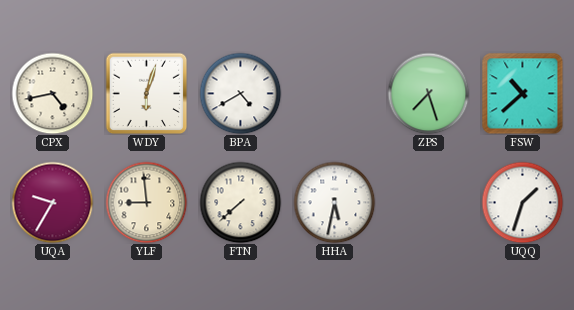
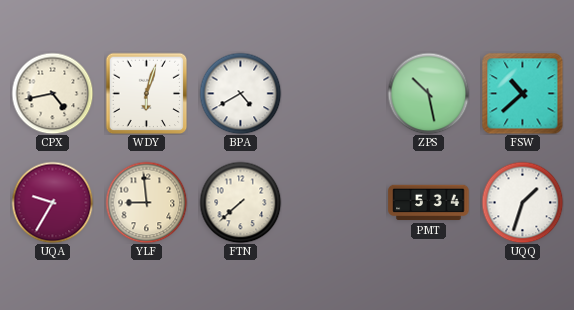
ZPS: 7:27 -> 10:28 (428, 93)
HHA: 5:32 -> none (334, 202)
PMT: none -> 5:34 (429, 203)
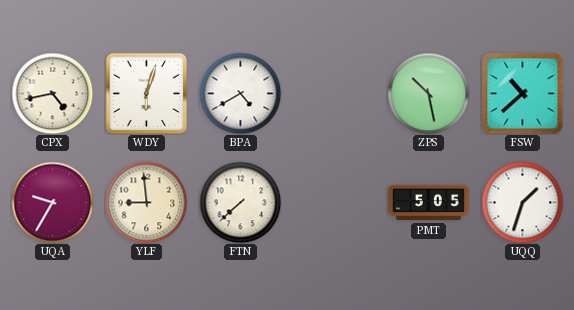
PMT: 5:34 -> 5:05 (429, 203)
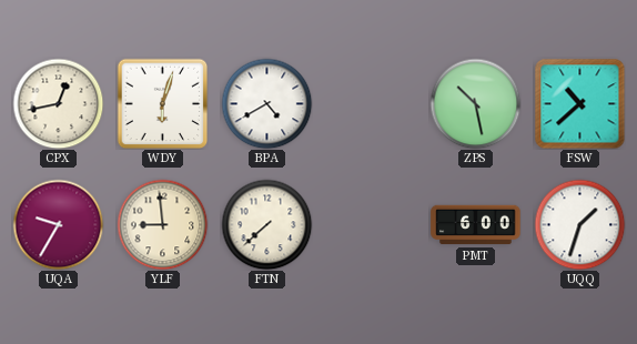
CPX: 4:43 -> 12:43 (58, 103)
PMT: 5:05 -> 6:00 (476, 225)
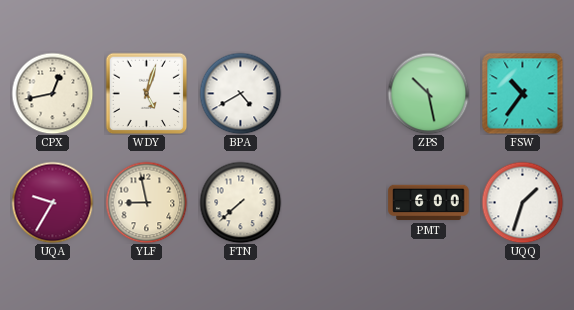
WDY: 6:03 -> 5:03 (146, 93)
FSW: 10:38 -> 10:36 (522, 93)
YLF: 8:59 -> 8:58 (146, 202)
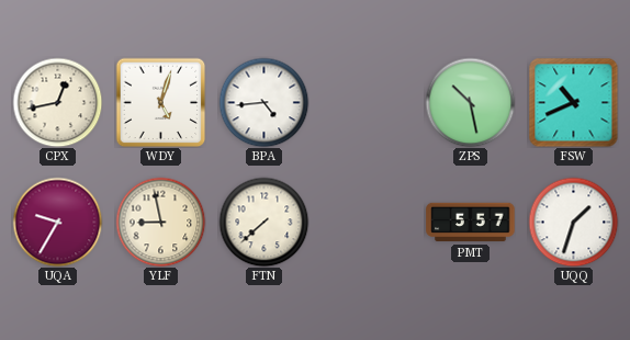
BPA: 4:40 -> 4:44 (263, 102)
FSW: 10:36 -> 10:41 (573, 102)
PMT: 6:00 -> 5:57 (471, 223)
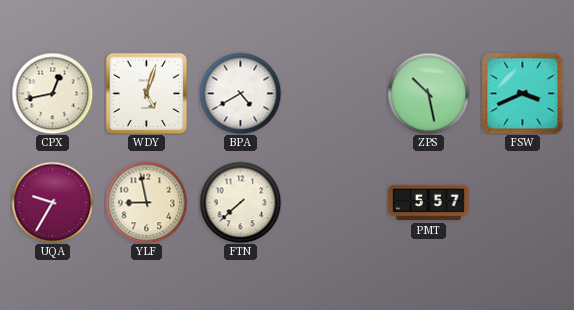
BPA: 4:44 -> 4:40 (240, 93)
FSW: 10:41 -> 3:41 (522, 93)
UQQ: 1:33 -> none (573, 222)
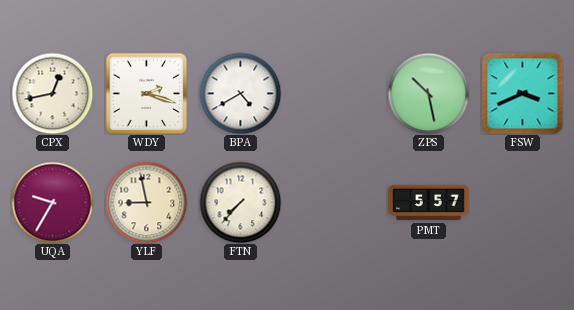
WDY: 5:03 -> 2:18 (146, 93)
FTN: 7:38 -> 7:37 (240, 202)
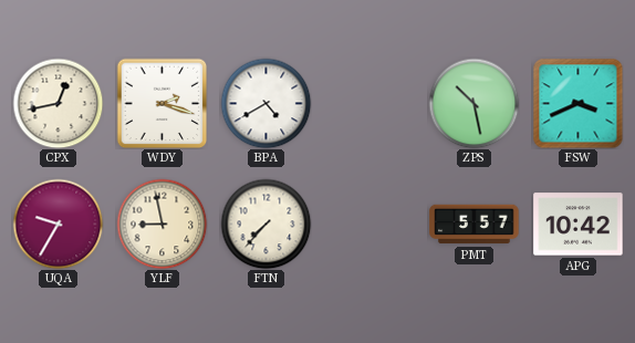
APG: none -> 10:42 (579, 225)
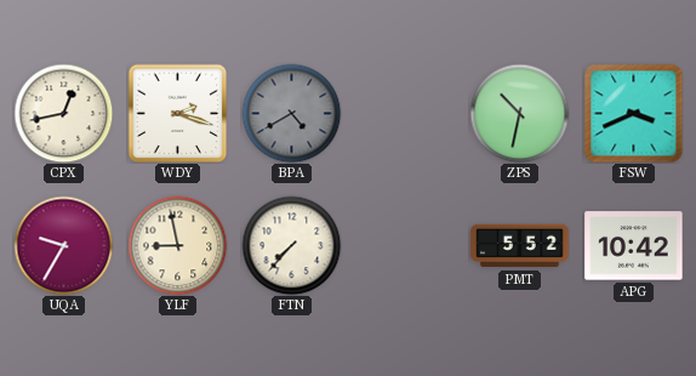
BPA dial: white -> grey (291, 113)
ZPS: 10:28 -> 10:32 (519, 113)
PMT: 5:57 -> 5:52 (520, 246)
